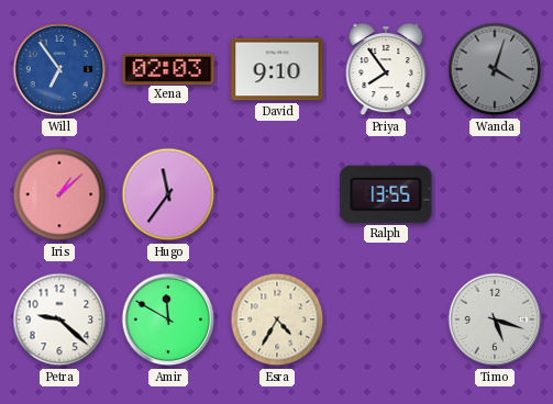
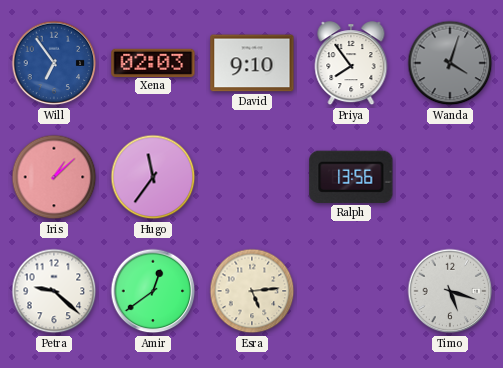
Ralph: 13:55 -> 13:56 (351, 177)
Amir: 11:50 -> 12:39 (153, 291)
Esra: 4:35 -> 5:14 (252, 291)
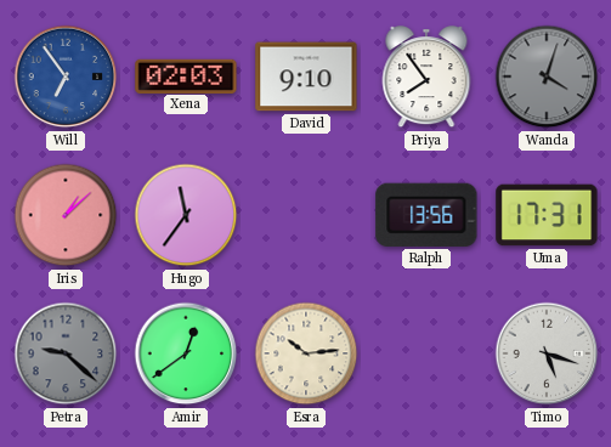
Uma: none -> 17:31 (547, 215)
Petra dial: white -> grey (66, 353)
Esra: 5:14 -> 10:14 (306, 353)
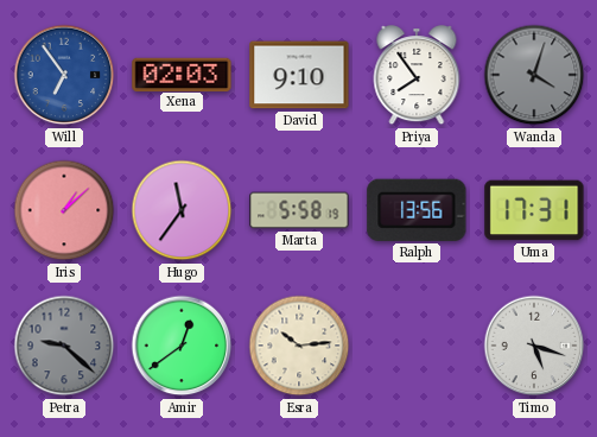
Marta: none -> 5:58 (299, 210)
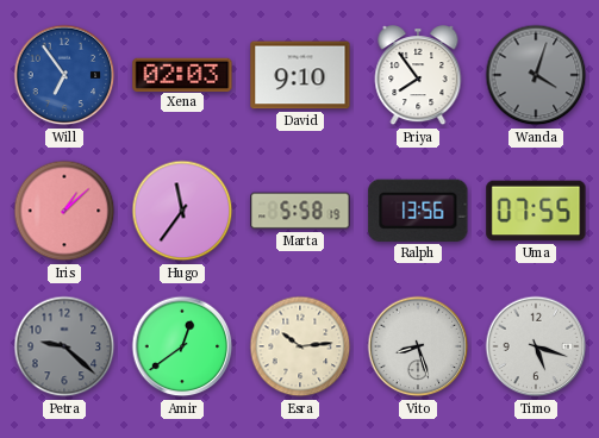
Uma: 17:31 -> 07:55 (536, 211)
Vito: none -> 8:27 (418, 346)
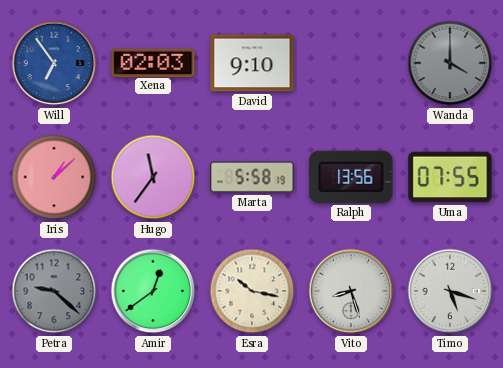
Priya: 7:54 -> none (418, 76)
Wanda: 4:03 -> 4:00 (450, 63)
Esra: 10:14 -> 10:17 (252, 291)
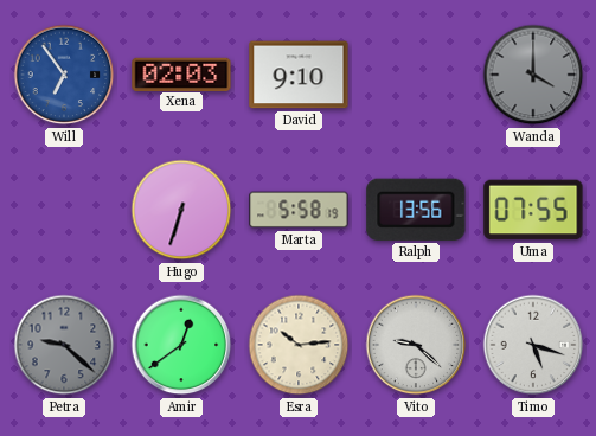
Iris: 1:08 -> none (54, 177)
Hugo: 11:36 -> 6:33 (181, 210)
Esra: 10:17 -> 10:14 (299, 345)
Vito: 8:27 -> 9:22 (416, 345)
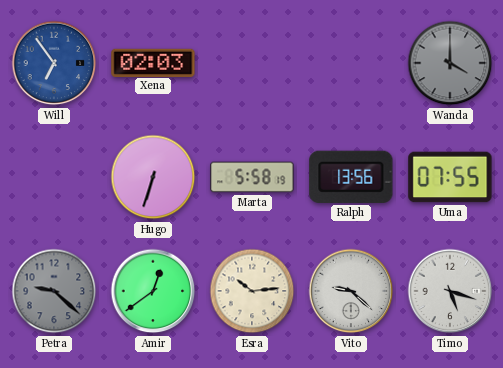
David: 9:10 -> none (299, 75)
